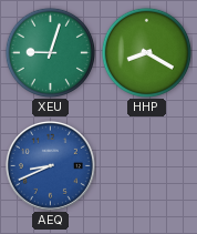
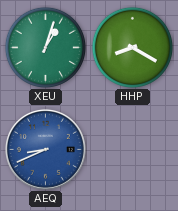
XEU: 9:03 -> 1:03 (45, 47)
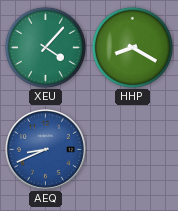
XEU: 1:03 -> 4:07 (45, 47)
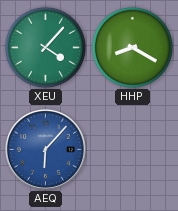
AEQ: 8:41 -> 6:07 (45, 149)
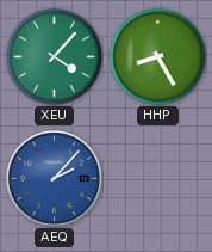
HHP: 8:20 -> 8:25 (157, 56)
AEQ: 6:07 -> 2:07 (54, 178)
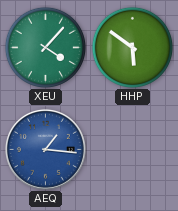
HHP: 8:25 -> 5:51 (132, 47)
AEQ: 2:07 -> 1:16 (45, 149)
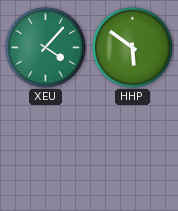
AEQ: 1:16 -> none (45, 149)
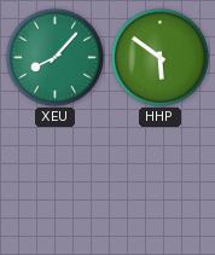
XEU: 4:07 -> 8:07 (54, 57)
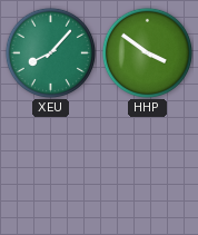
HHP: 5:51 -> 3:51 (147, 52)
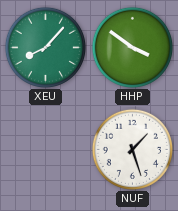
NUF: none -> 1:27 (132, 149)
